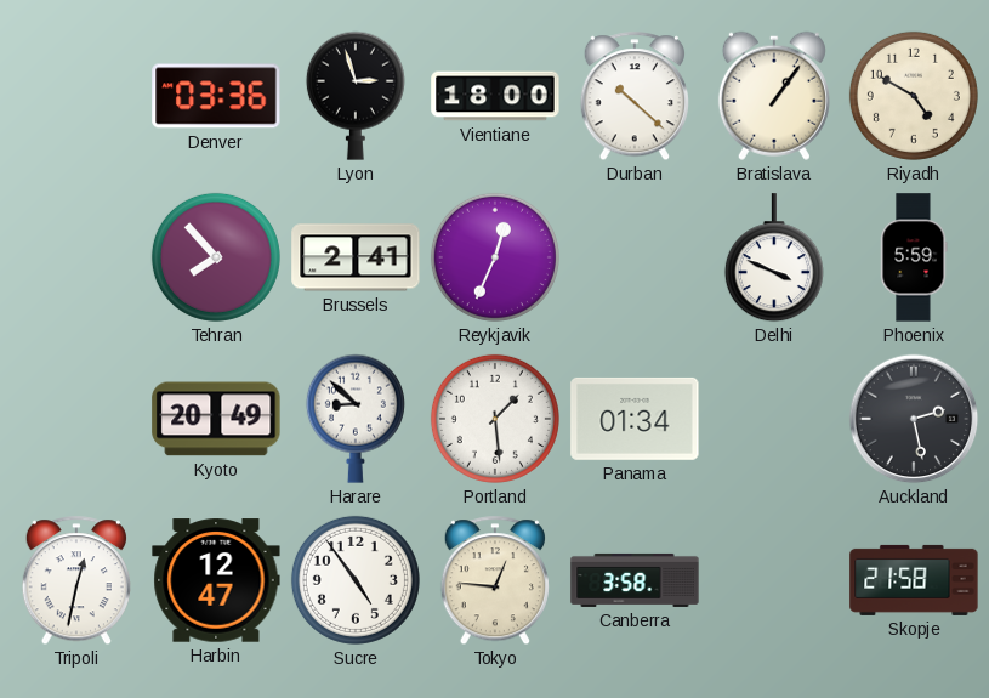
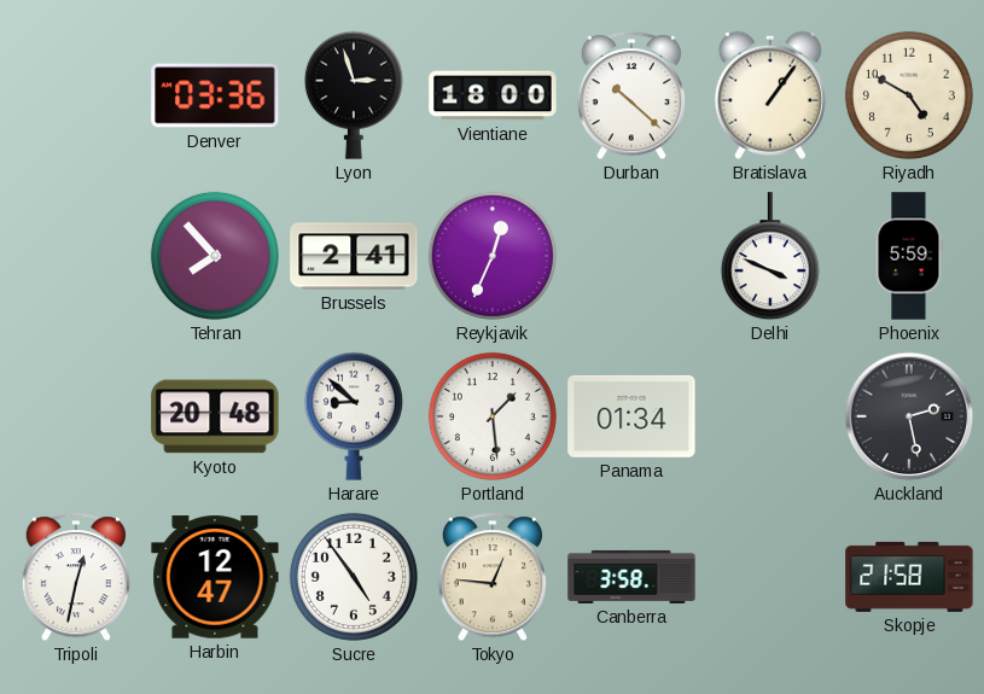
Kyoto: 20:49 -> 20:48 (215, 416)
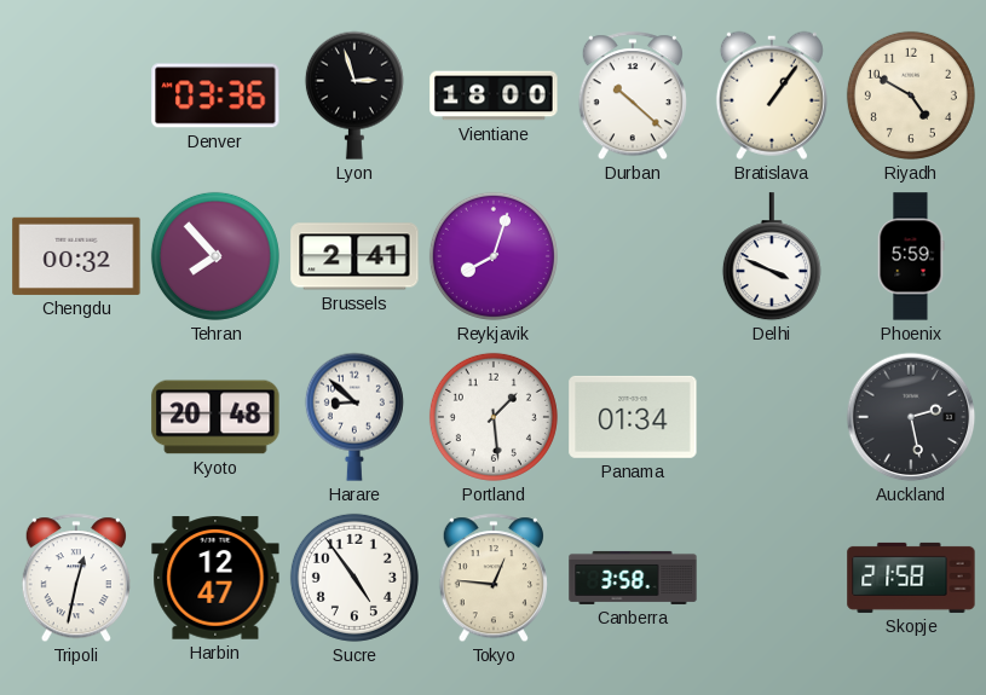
Chengdu: none -> 00:32 (76, 256)
Reykjavik: 12:34 -> 8:03 (494, 256)
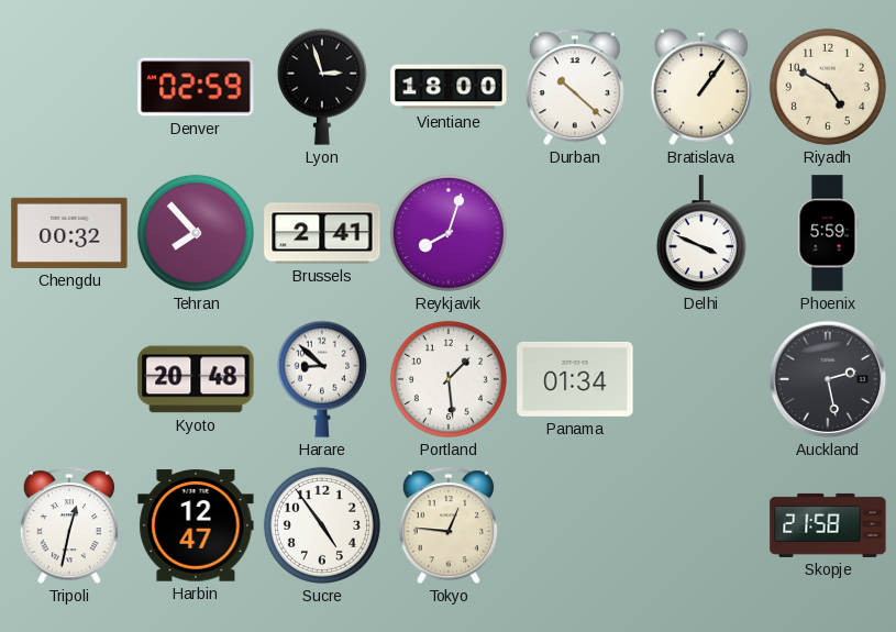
Denver: 03:36 -> 02:59 (196, 87)
Canberra: 3:58 -> none (633, 578)
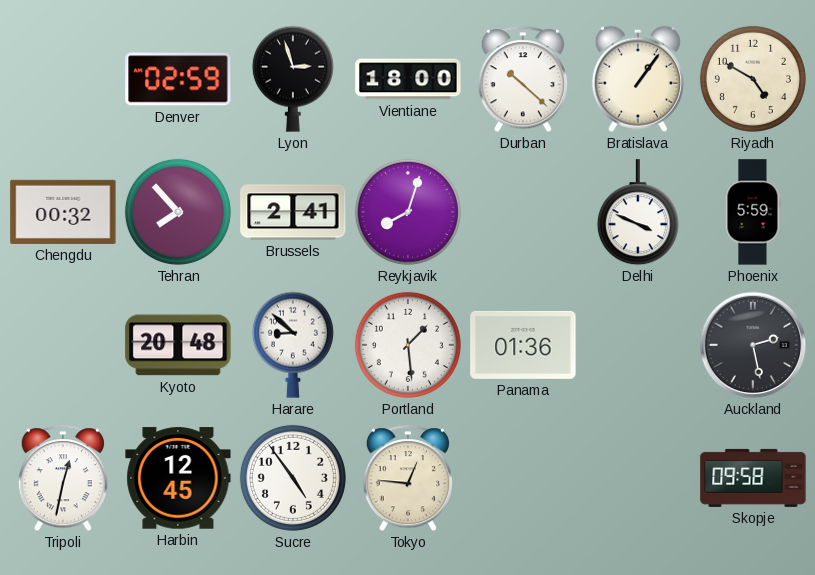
Panama: 01:34 -> 01:36 (523, 345)
Harbin: 12:47 -> 12:45 (178, 478)
Skopje: 21:58 -> 09:58 (753, 478)
